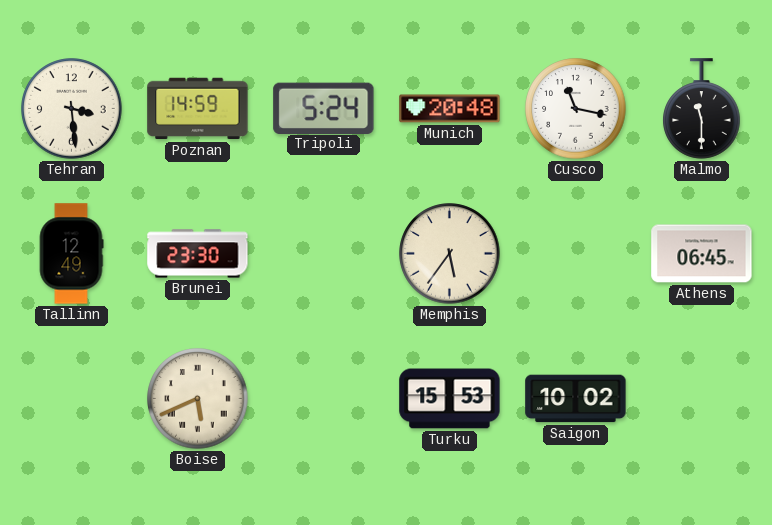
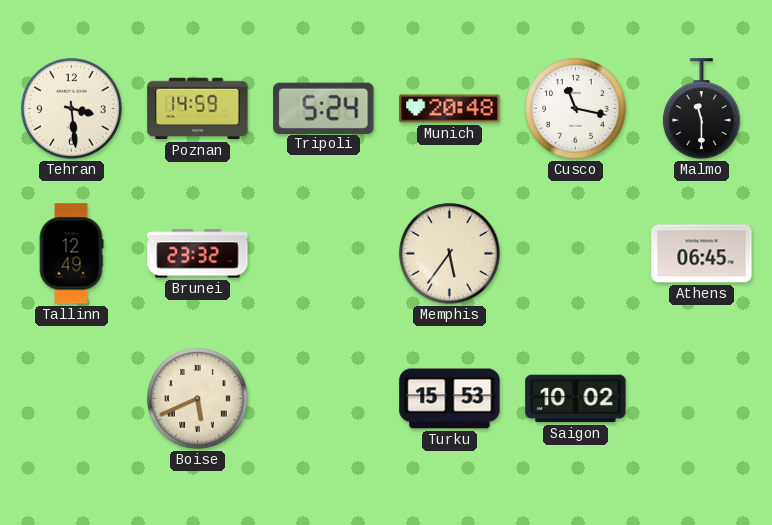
Brunei: 23:30 -> 23:32 (198, 254)
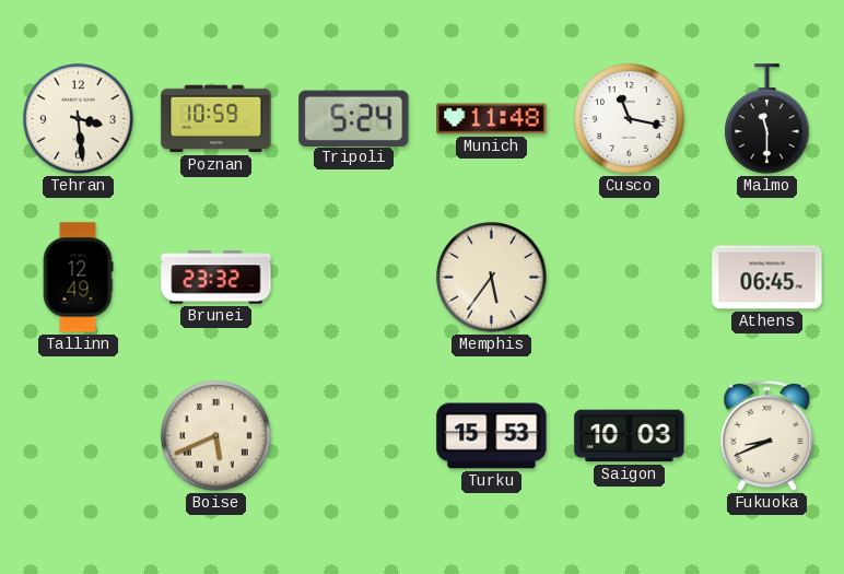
Poznan: 14:59 -> 10:59 (216, 119)
Munich: 20:48 -> 11:48 (492, 119)
Saigon: 10:02 -> 10:03 (630, 436)
Fukuoka: none -> 8:41 (767, 435)
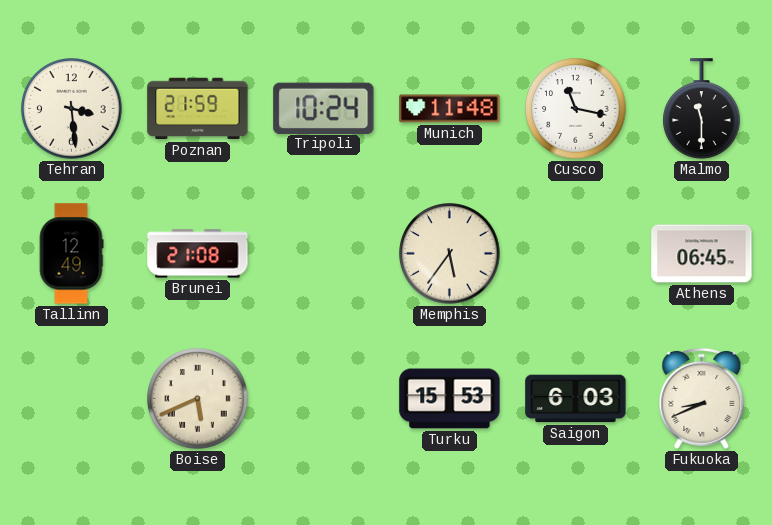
Poznan: 10:59 -> 21:59 (198, 109)
Tripoli: 5:24 -> 10:24 (324, 108)
Brunei: 23:32 -> 21:08 (198, 254)
Saigon: 10:03 -> 6:03 (576, 399)
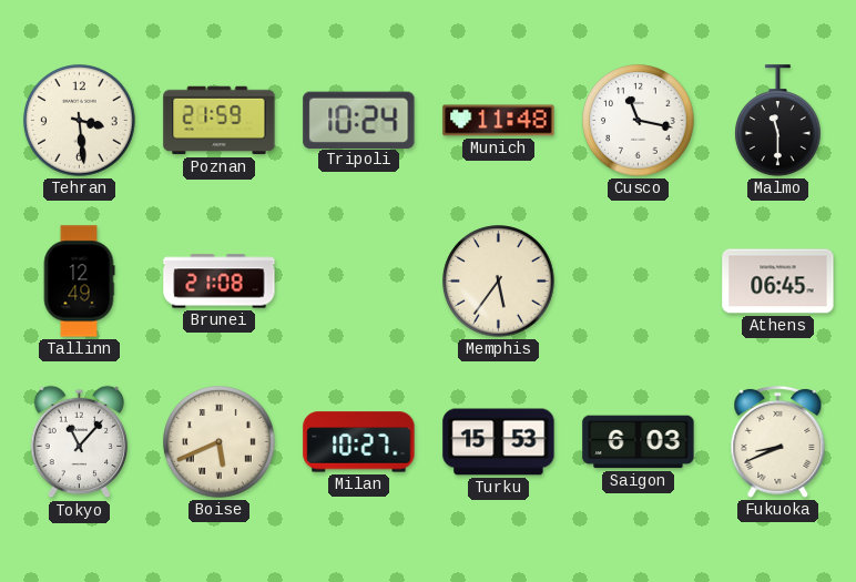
Tokyo: none -> 11:07 (80, 442)
Milan: none -> 10:27 (359, 442)
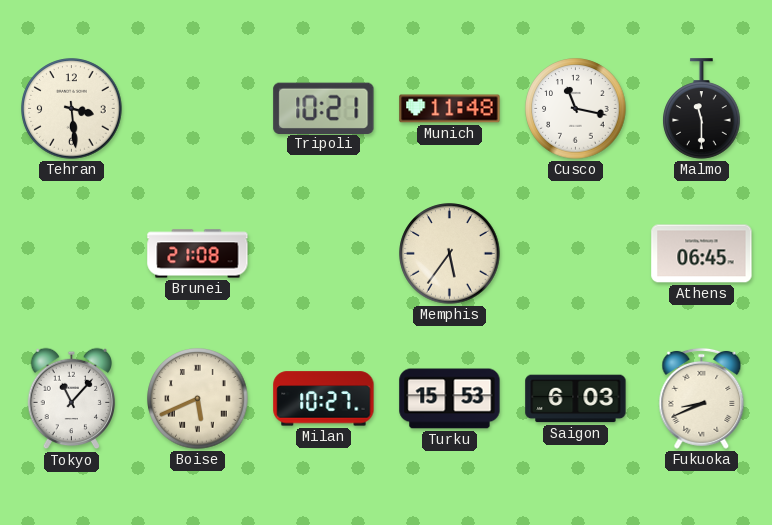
Poznan: 21:59 -> none (220, 121)
Tripoli: 10:24 -> 10:21 (324, 108)
Tallinn: 12:49 -> none (79, 282)
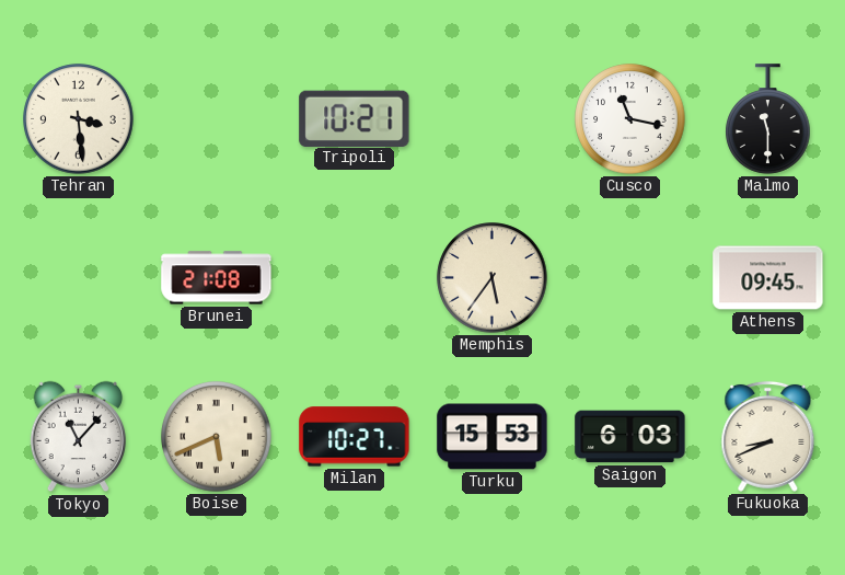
Munich: 11:48 -> none (450, 109)
Athens: 06:45 -> 09:45 (768, 278)
